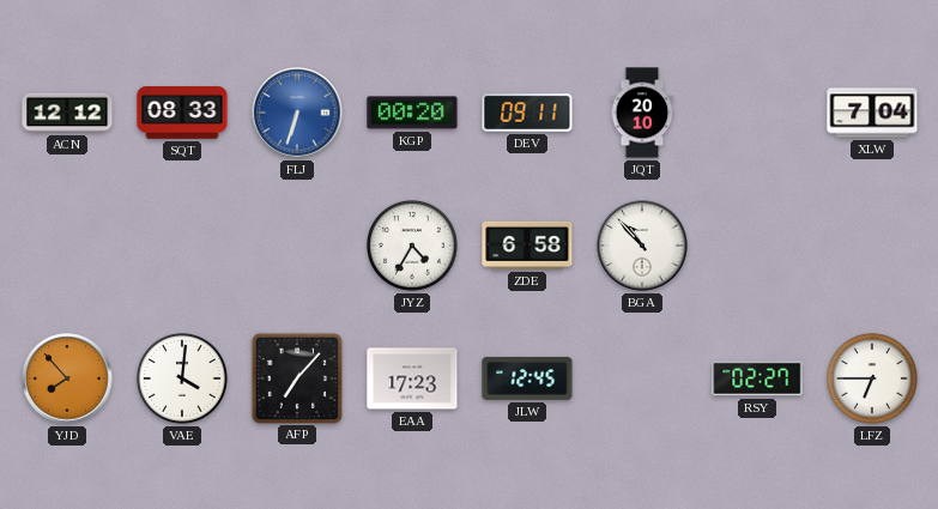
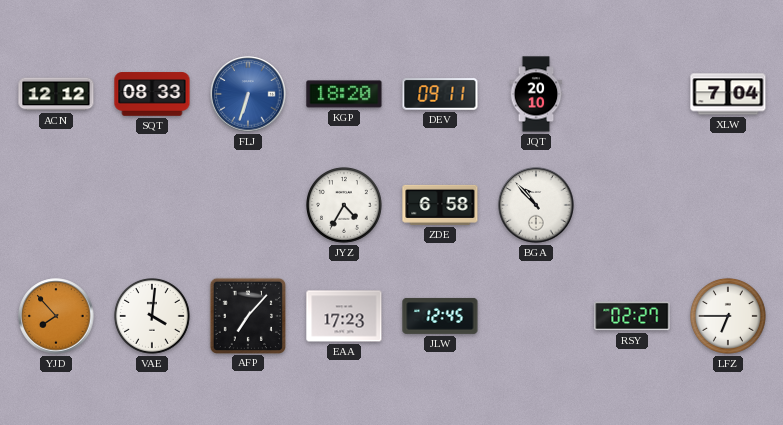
KGP: 00:20 -> 18:20 (344, 94)
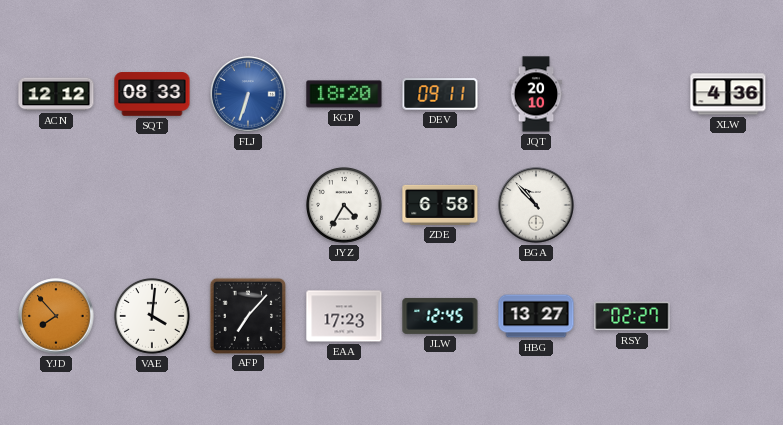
XLW: 7:04 -> 4:36 (728, 94)
HBG: none -> 13:27 (536, 316)
LFZ: 6:45 -> none (729, 317)
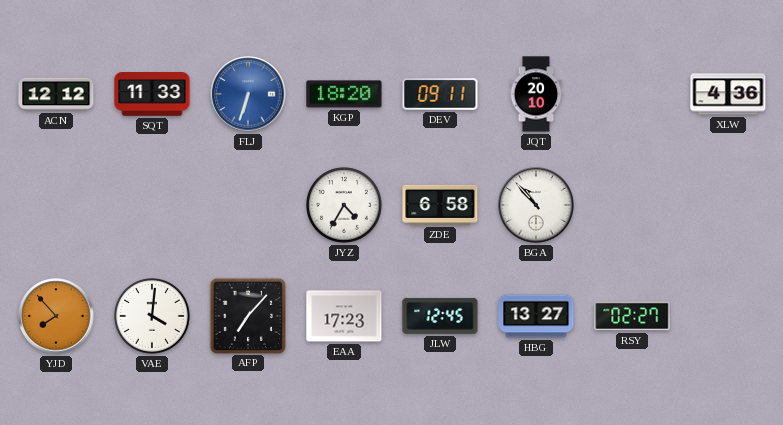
SQT: 08:33 -> 11:33 (152, 94)
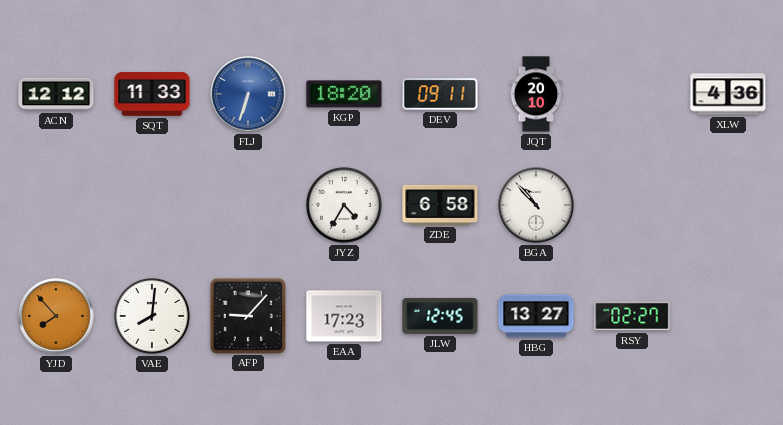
VAE: 4:01 -> 8:01 (153, 317)
AFP: 7:07 -> 9:07 (247, 315)
